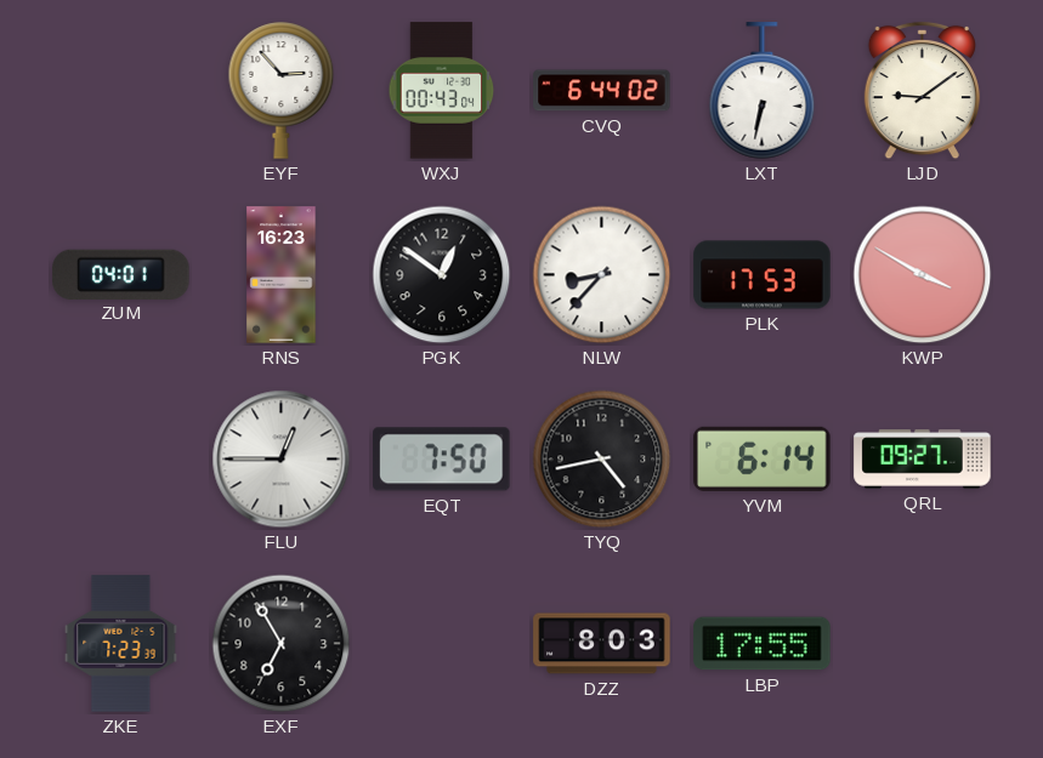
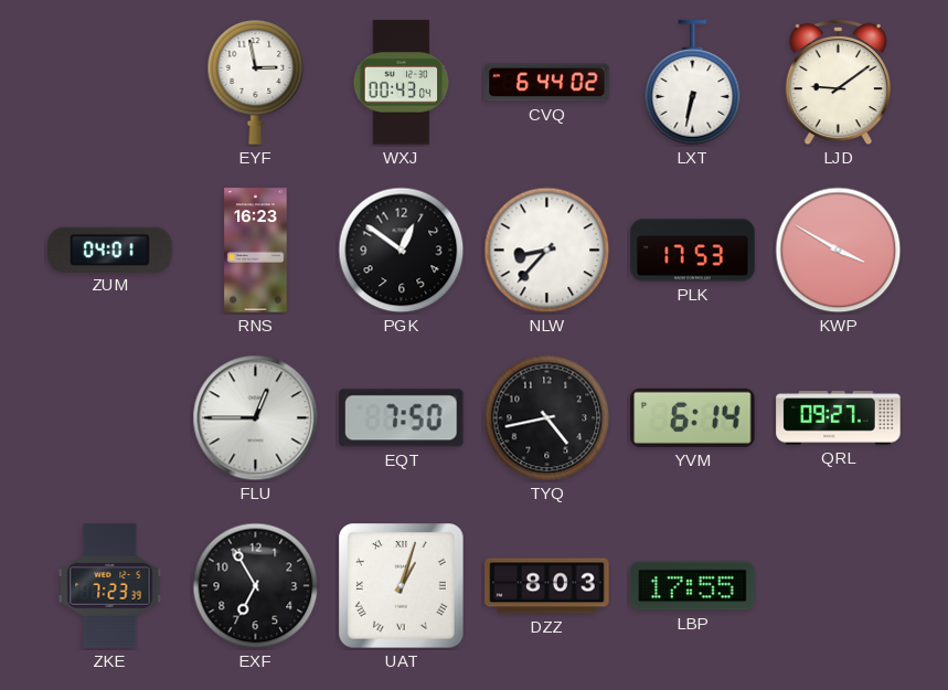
EYF: 2:53 -> 2:58 (256, 83)
UAT: none -> 1:03 (402, 586)
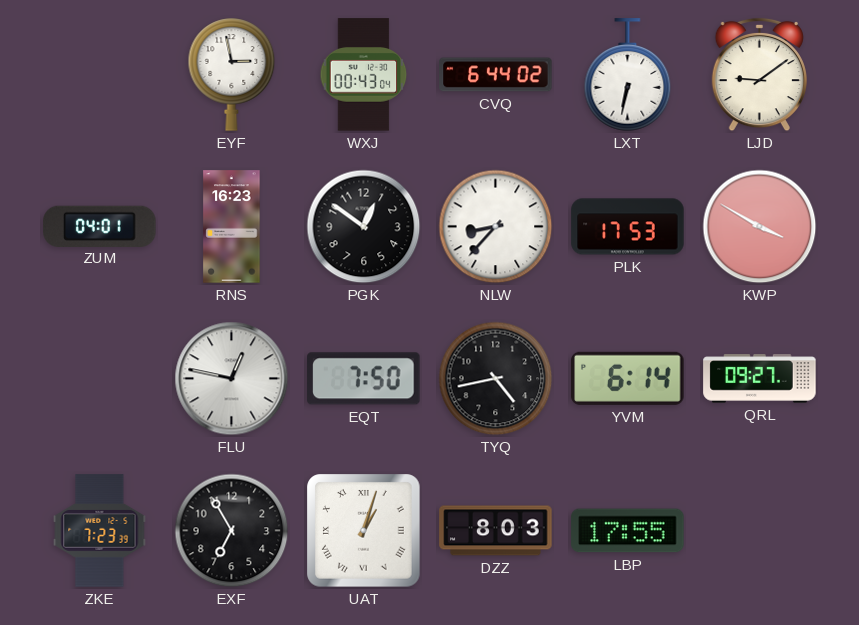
FLU: 12:45 -> 12:47 (232, 379)
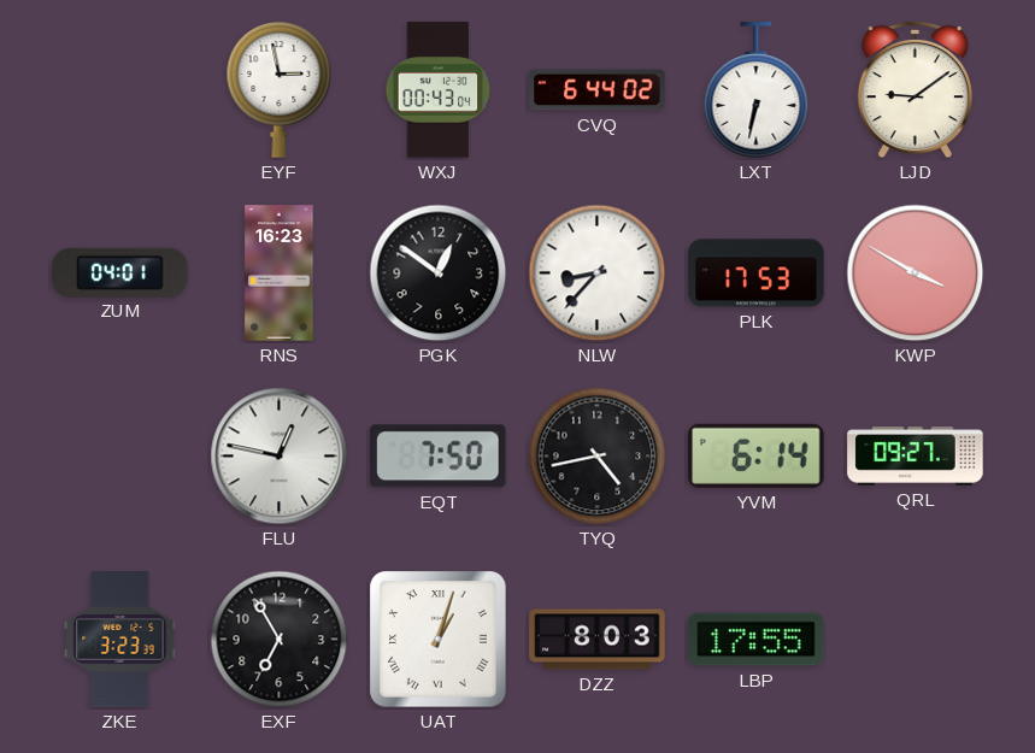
ZKE: 7:23 -> 3:23 (120, 640)
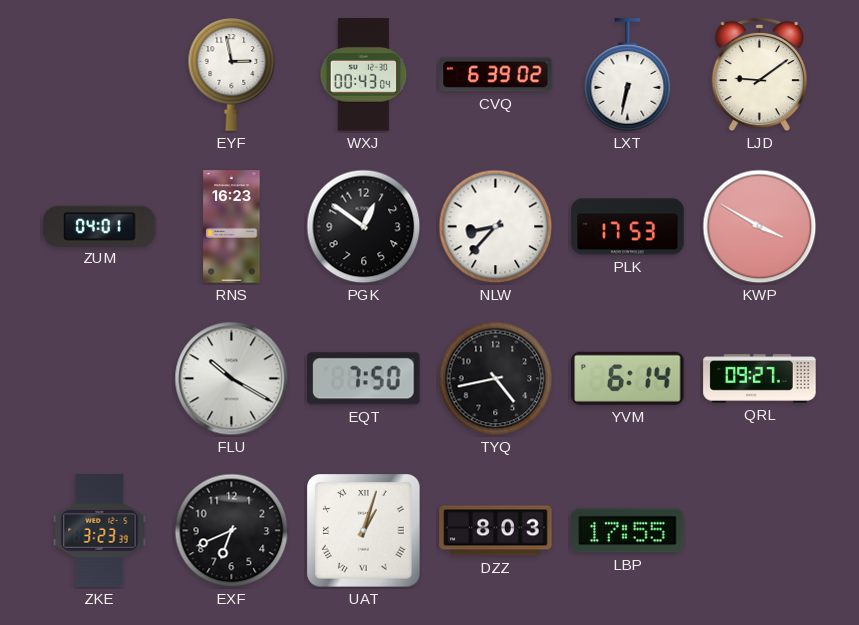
CVQ: 6:44 -> 6:39 (496, 75)
FLU: 12:47 -> 10:20 (232, 379)
EXF: 6:55 -> 6:41 (232, 531)
